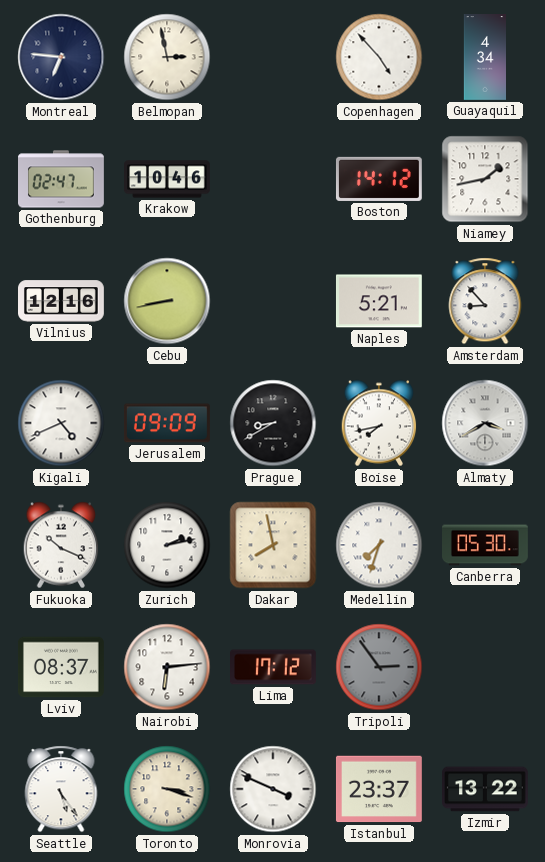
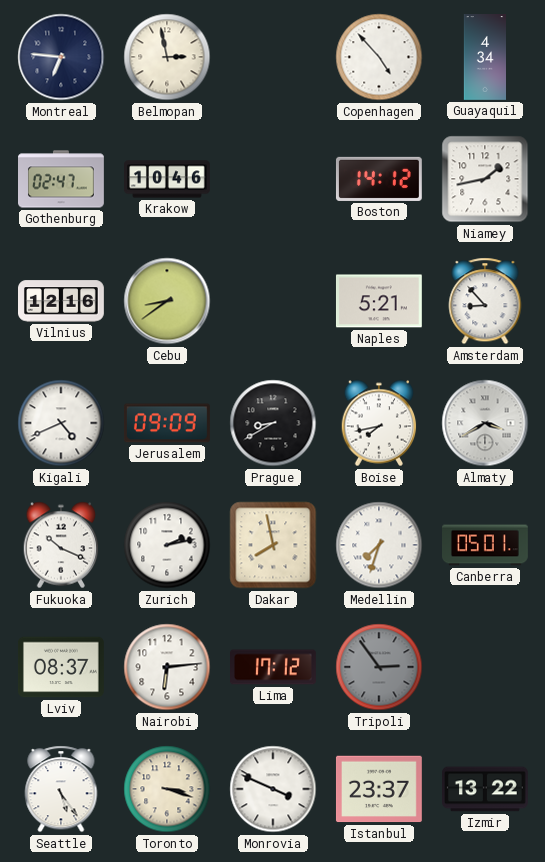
Cebu: 8:43 -> 8:39 (167, 301)
Canberra: 05:30 -> 05:01 (486, 545)
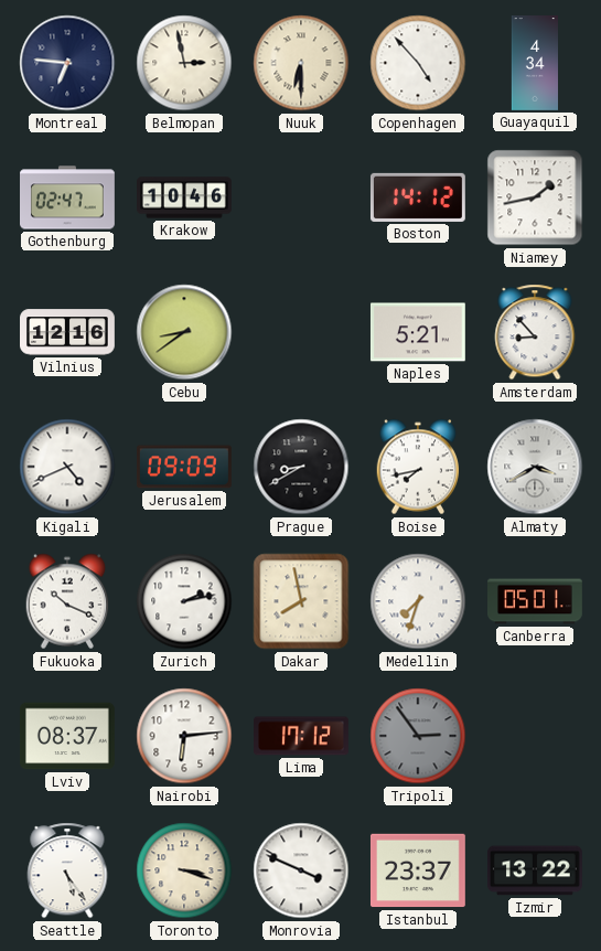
Nuuk: none -> 6:30 (301, 63)
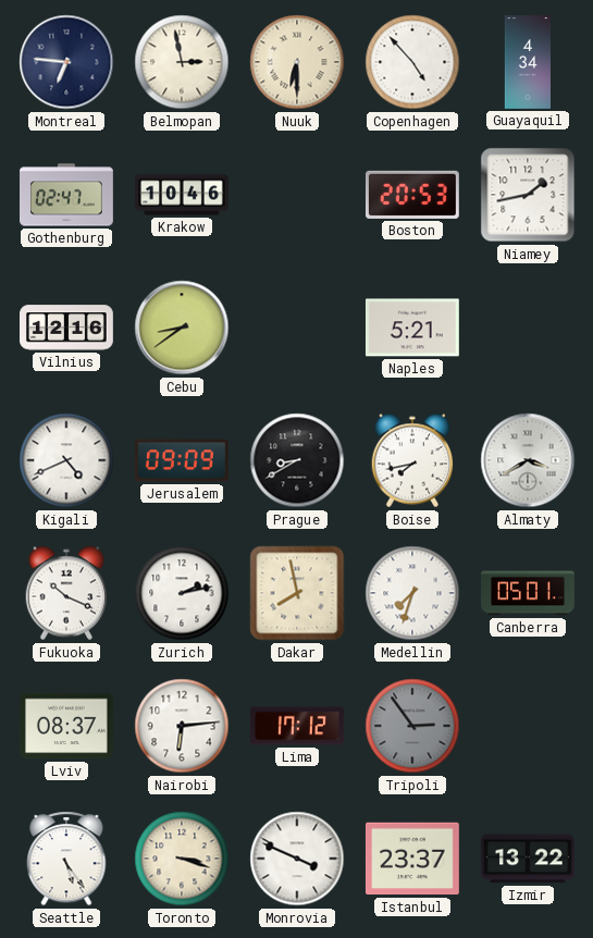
Boston: 14:12 -> 20:53 (412, 195)
Amsterdam: 8:53 -> none (535, 332)
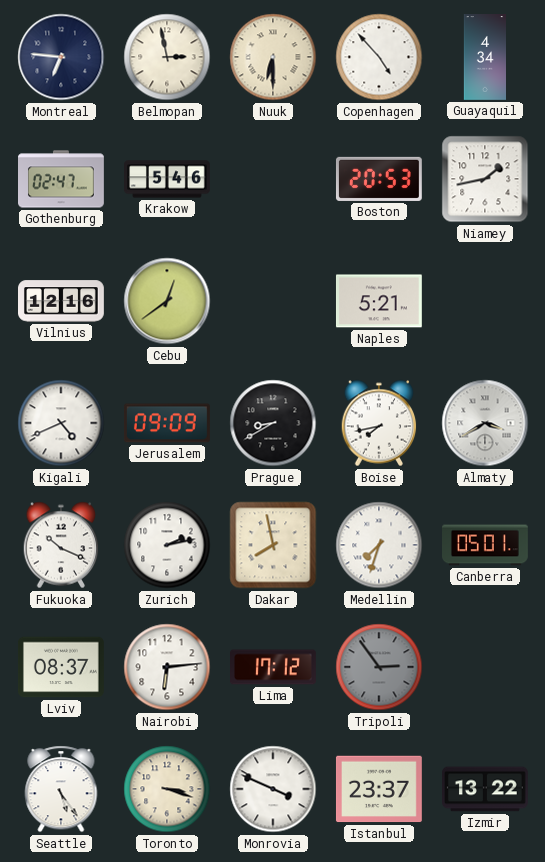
Krakow: 10:46 -> 5:46 (168, 179)
Cebu: 8:39 -> 12:39 (167, 301)
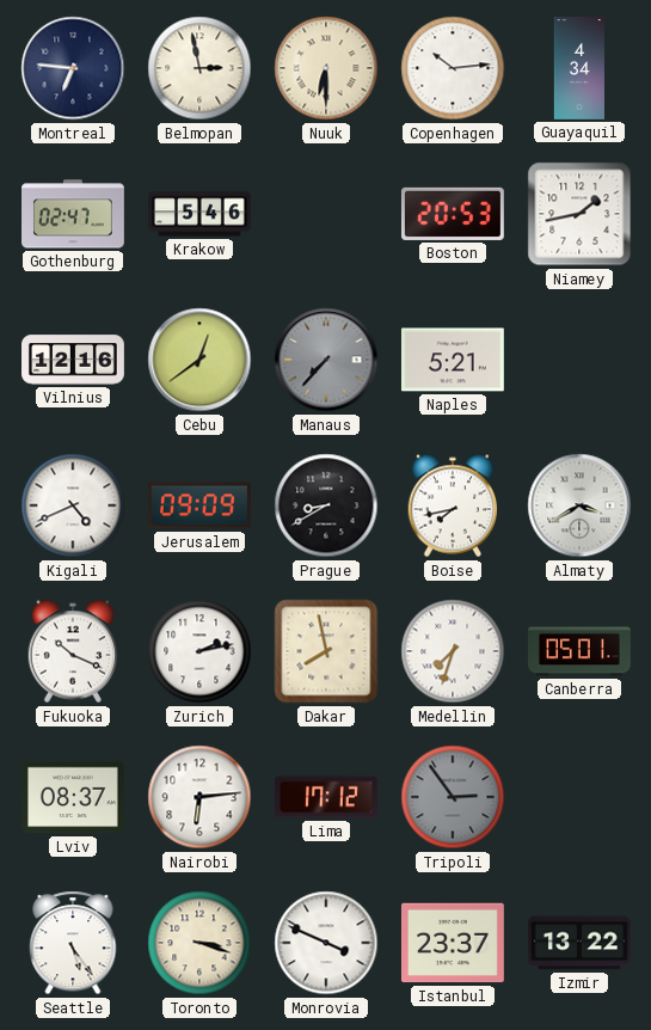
Copenhagen: 4:53 -> 10:14 (453, 68)
Manaus: none -> 7:37 (326, 360)
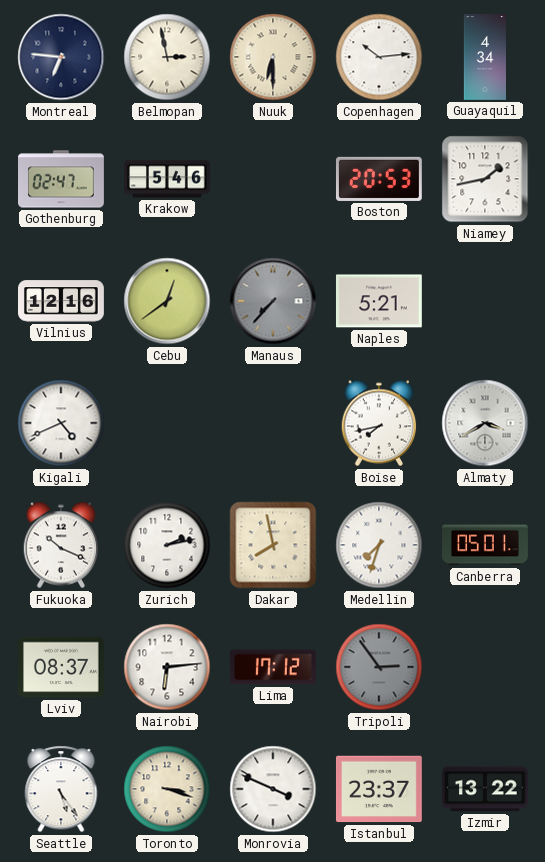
Jerusalem: 09:09 -> none (199, 505)
Prague: 8:40 -> none (326, 505)
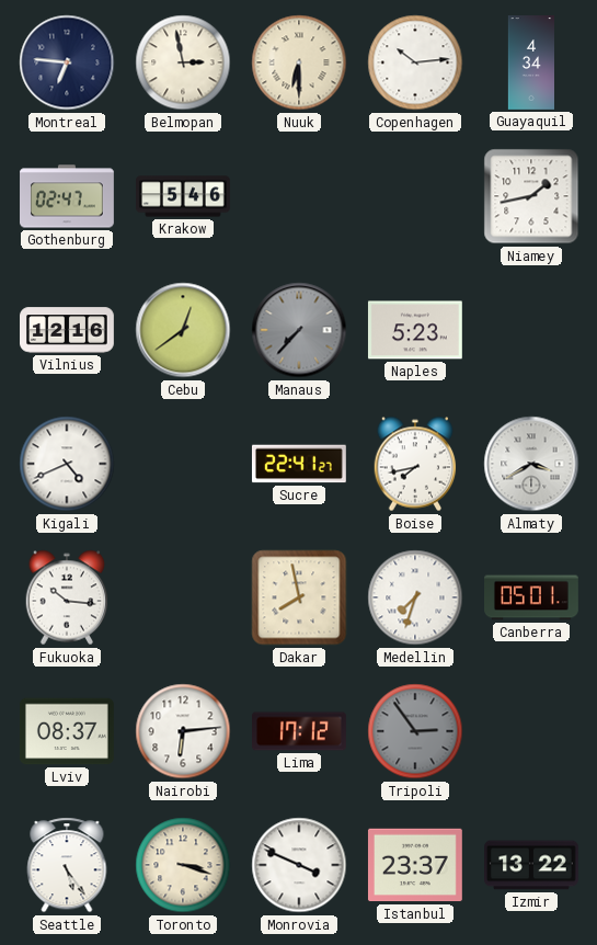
Boston: 20:53 -> none (379, 179)
Naples: 5:21 -> 5:23 (415, 330)
Sucre: none -> 22:41 (299, 464)
Fukuoka: 10:19 -> 10:16 (67, 597)
Zurich: 2:13 -> none (167, 545)
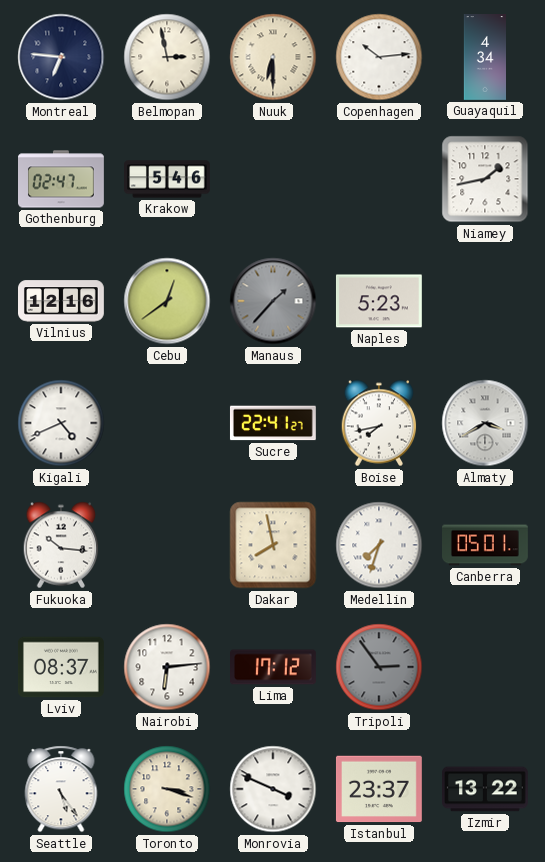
Manaus: 7:37 -> 1:37 (273, 301)
